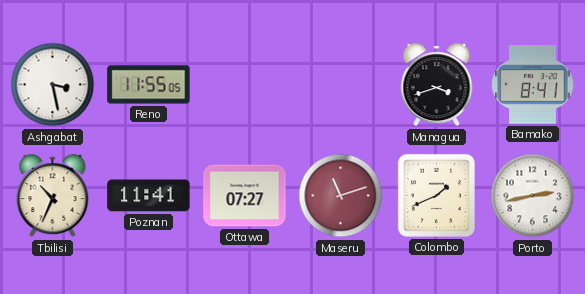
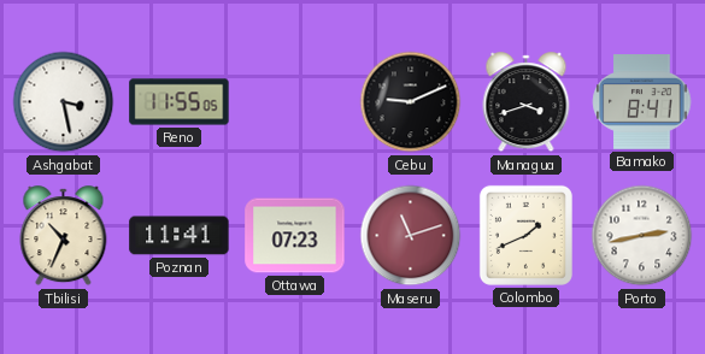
Cebu: none -> 9:11 (411, 102)
Ottawa: 07:27 -> 07:23 (295, 236)
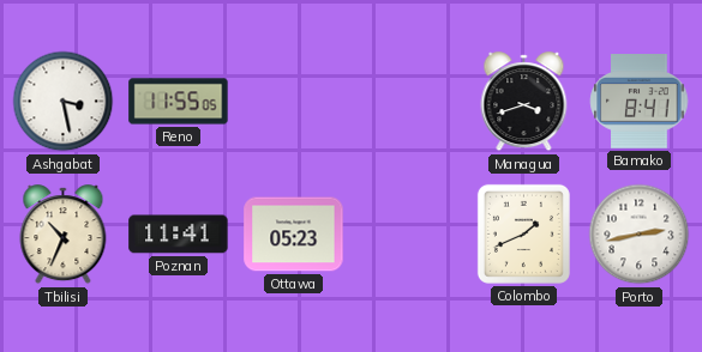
Cebu: 9:11 -> none (411, 102)
Ottawa: 07:23 -> 05:23 (294, 235)
Maseru: 11:12 -> none (411, 236)
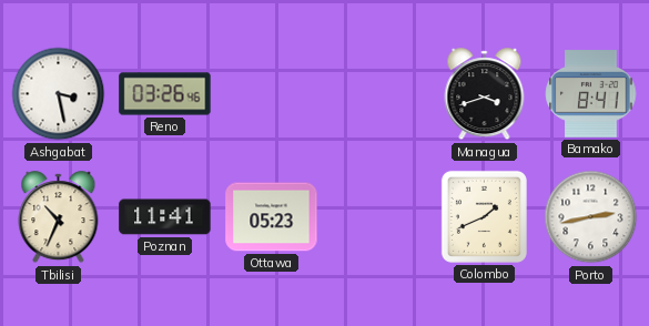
Reno: 11:55 -> 03:26 (165, 94)
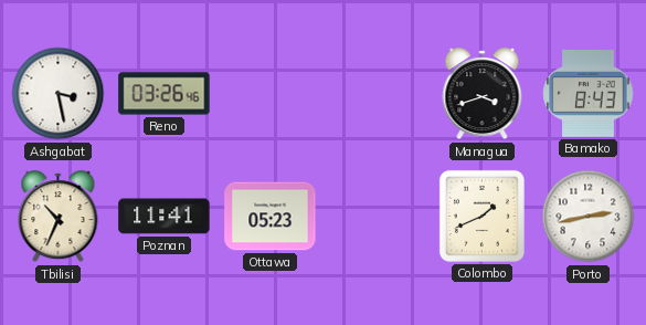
Bamako: 8:41 -> 8:43 (589, 94)
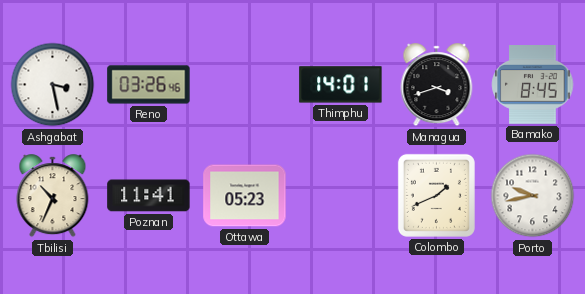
Thimphu: none -> 14:01 (341, 85)
Bamako: 8:43 -> 8:45 (533, 85)
Porto: 2:43 -> 9:43 (533, 196)
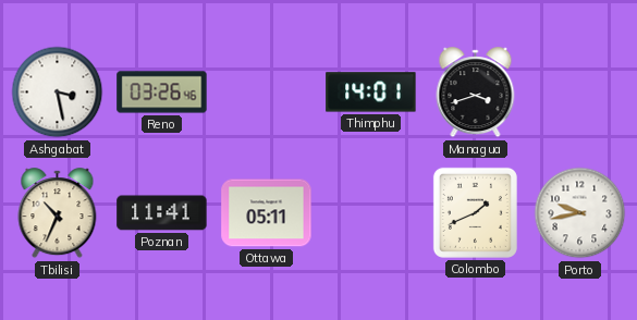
Bamako: 8:45 -> none (533, 85)
Ottawa: 05:23 -> 05:11 (267, 213)
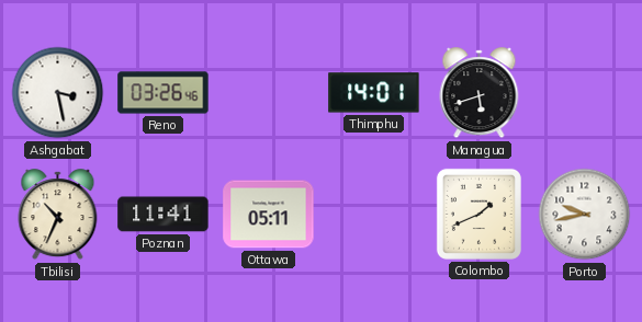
Managua: 3:42 -> 5:42 (480, 93)
